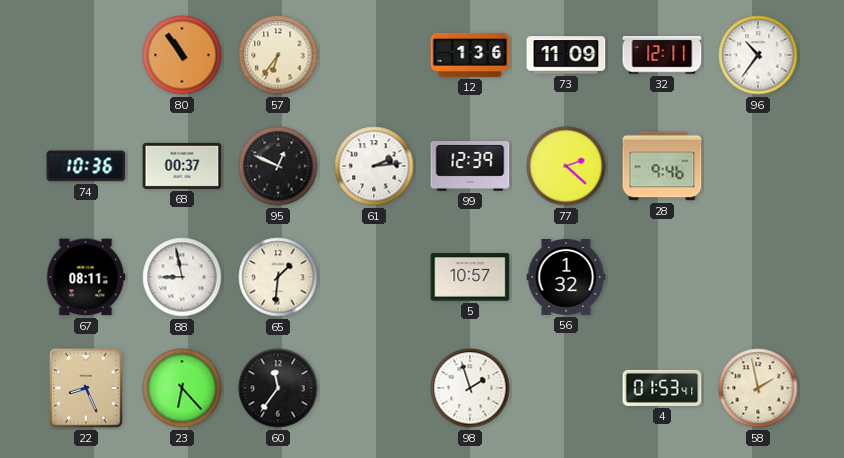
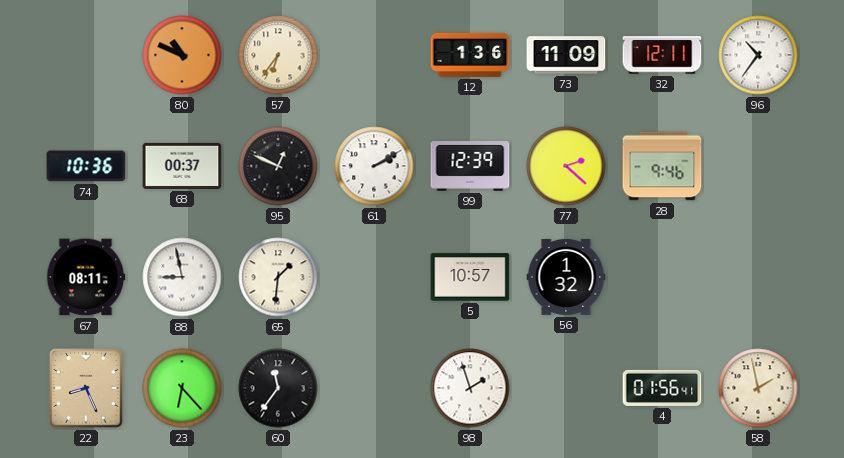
80: 10:54 -> 10:49 (182, 55)
61: 2:14 -> 2:10 (374, 166)
4: 01:53 -> 01:56 (662, 388)
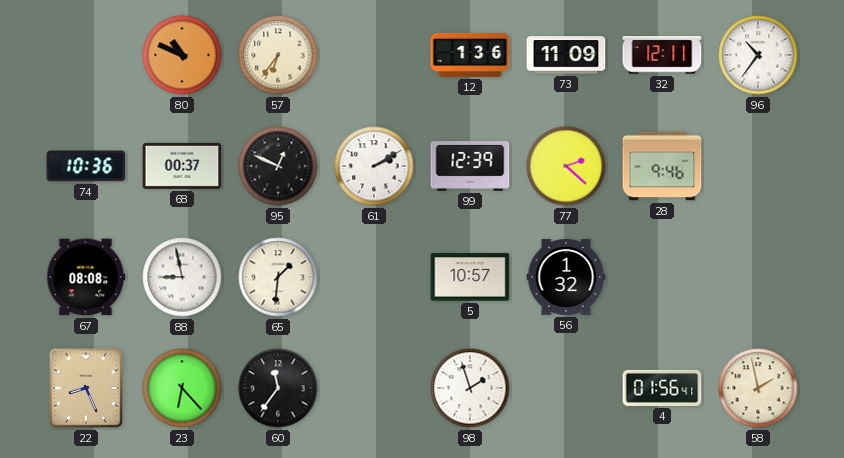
67: 08:11 -> 08:08 (86, 277)
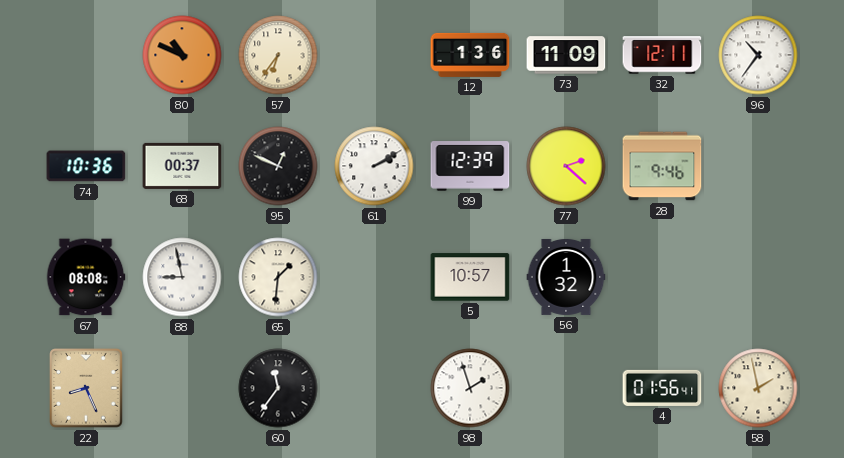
23: 6:23 -> none (182, 388)
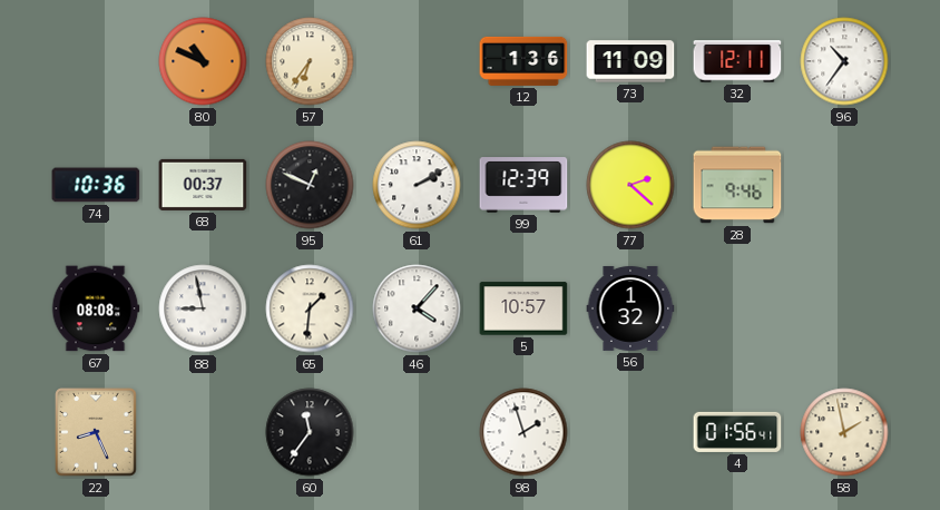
46: none -> 4:07 (417, 308)
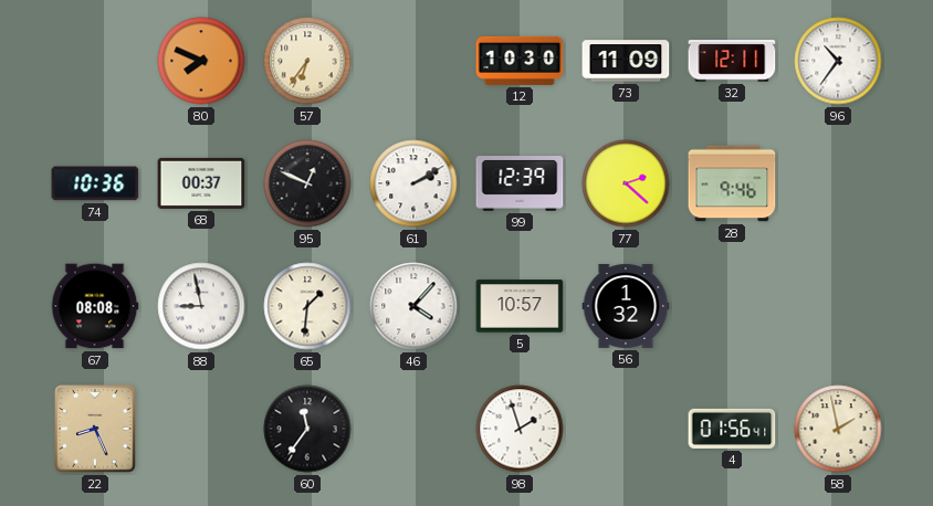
80: 10:49 -> 7:49 (201, 61)
12: 1:36 -> 10:30 (520, 61)
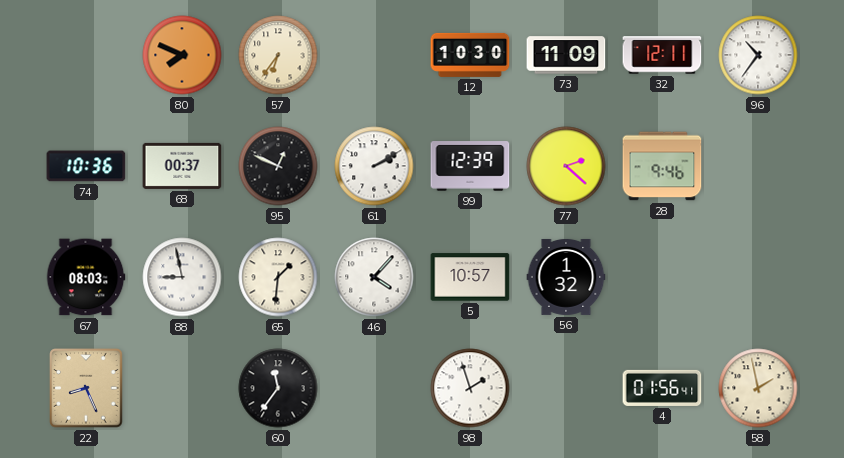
67: 08:08 -> 08:03 (86, 277)
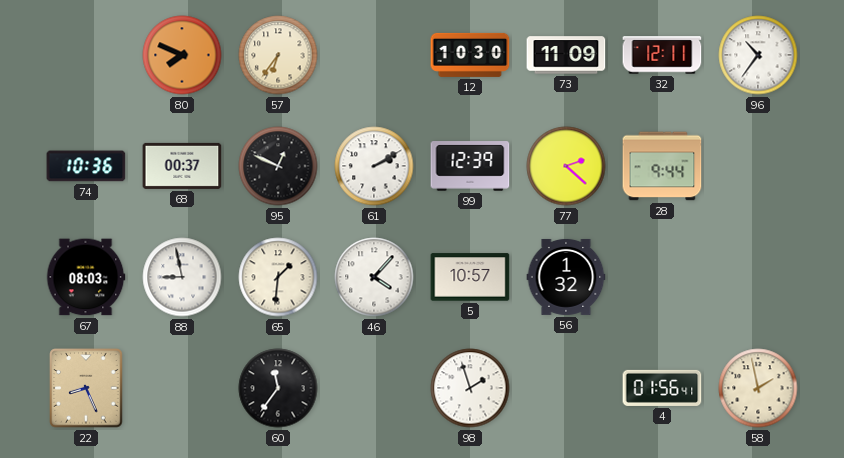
28: 9:46 -> 9:44 (662, 166)
